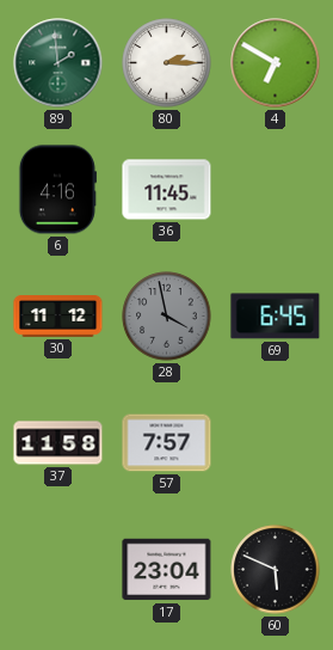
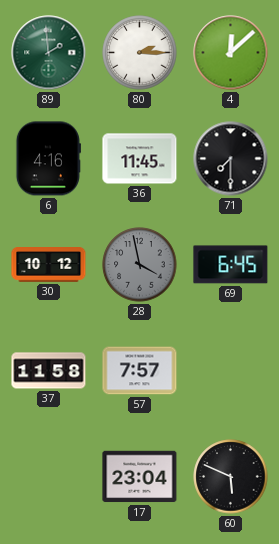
4: 6:50 -> 12:08 (231, 53)
71: none -> 7:30 (231, 159)
30: 11:12 -> 10:12 (49, 265)
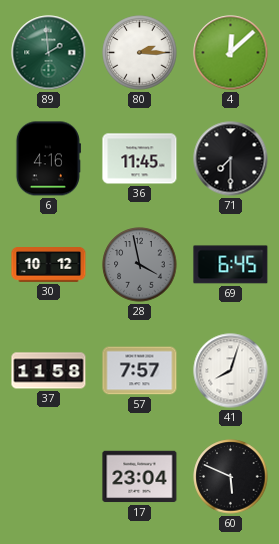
41: none -> 8:03 (231, 371)
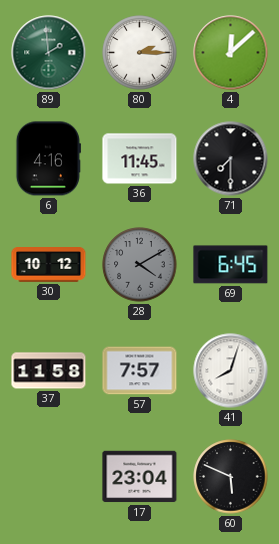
28: 3:58 -> 4:10 (140, 265)
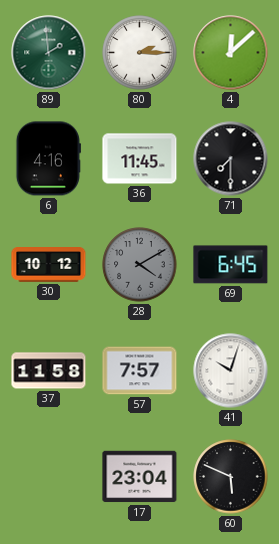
41: 8:03 -> 10:03 (231, 371)
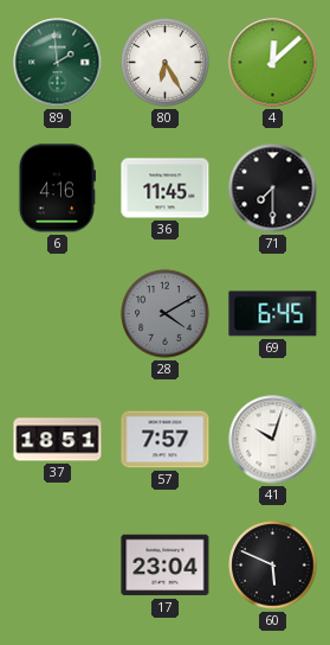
80: 2:15 -> 6:25 (166, 63)
30: 10:12 -> none (49, 265)
37: 11:58 -> 18:51 (58, 440)
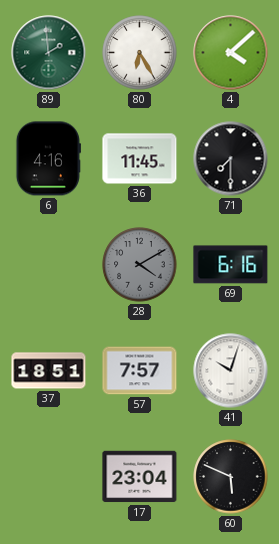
4: 12:08 -> 4:08 (231, 53)
69: 6:45 -> 6:16 (231, 265)
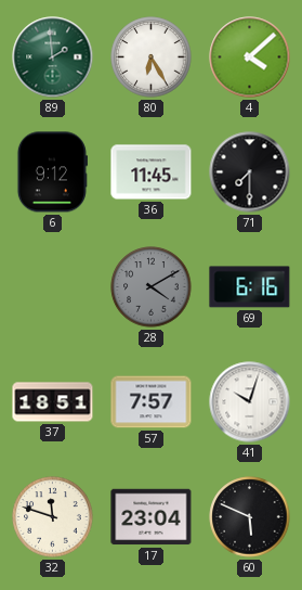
6: 4:16 -> 9:12 (52, 172)
32: none -> 11:48 (53, 517)
